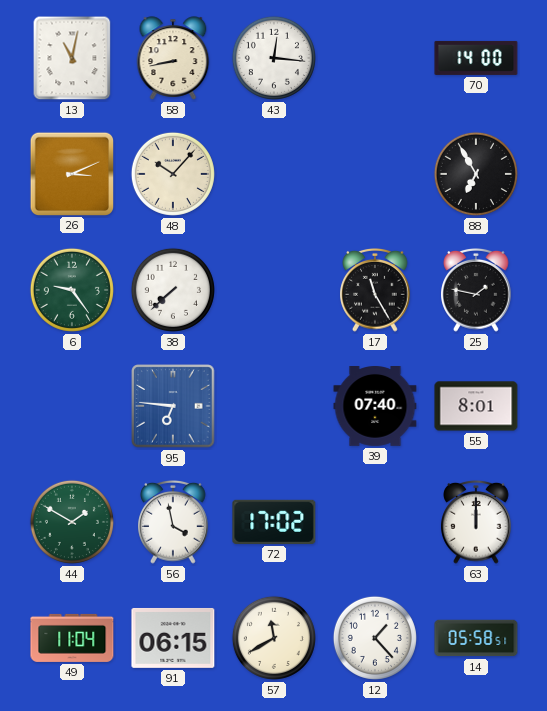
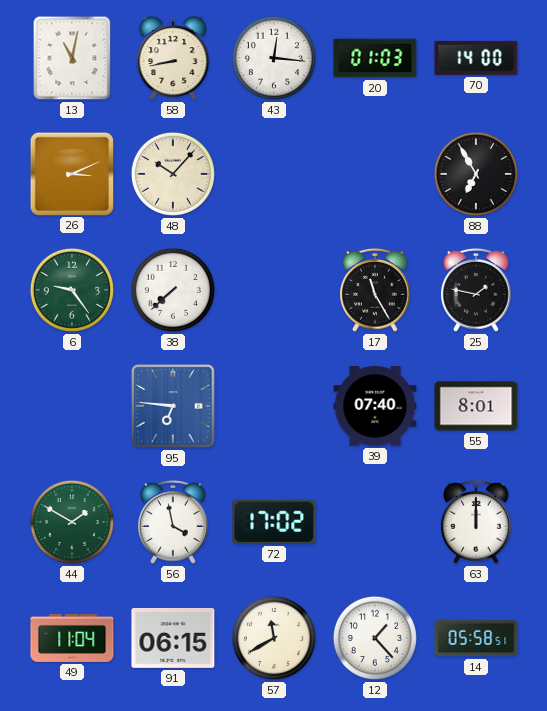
20: none -> 01:03 (375, 58)
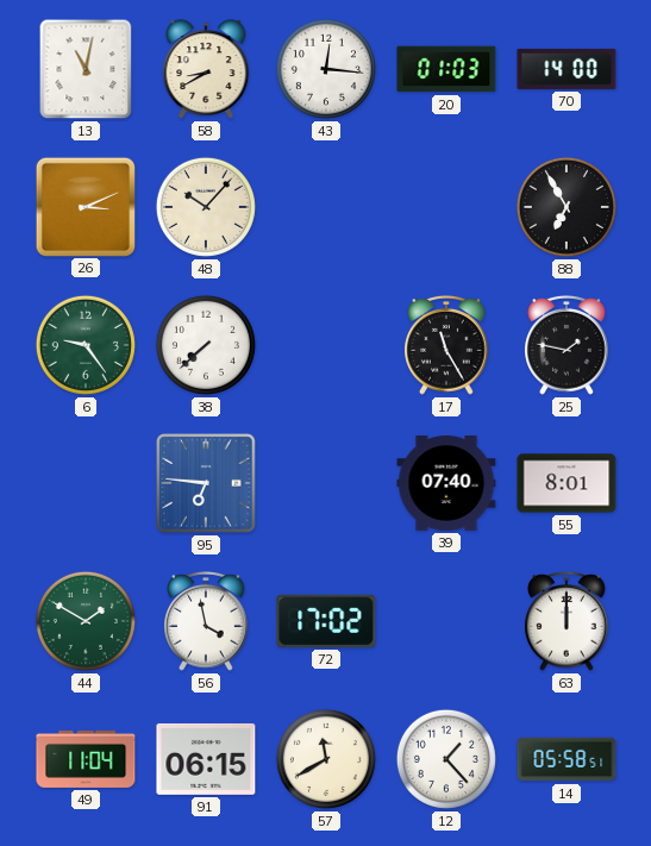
58: 8:43 -> 8:40 (206, 69)
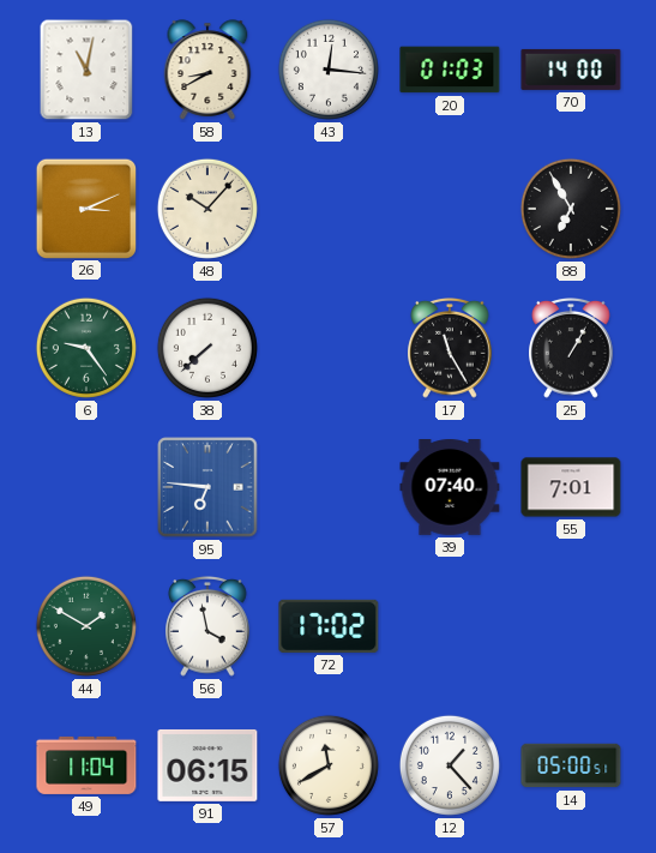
25: 1:47 -> 1:05 (571, 349)
55: 8:01 -> 7:01 (571, 487)
63: 12:00 -> none (567, 622)
14: 05:58 -> 05:00 (571, 765)
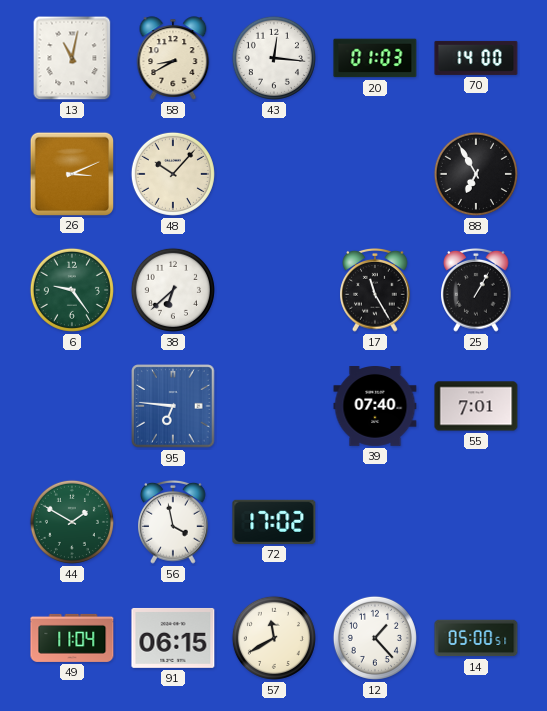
38: 7:38 -> 6:38 (173, 290)
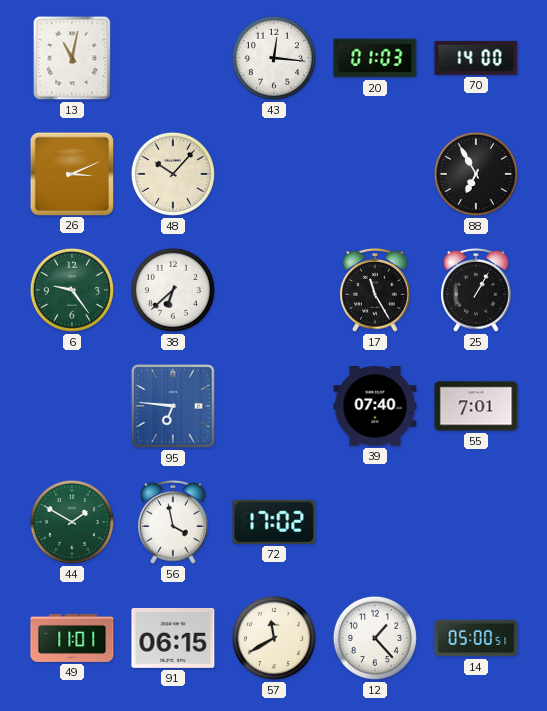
58: 8:40 -> none (173, 58)
49: 11:04 -> 11:01 (72, 638)
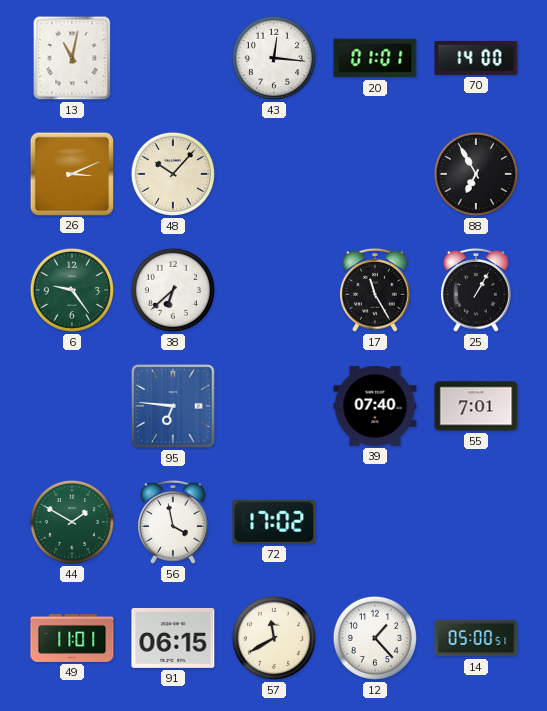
20: 01:03 -> 01:01 (375, 58)
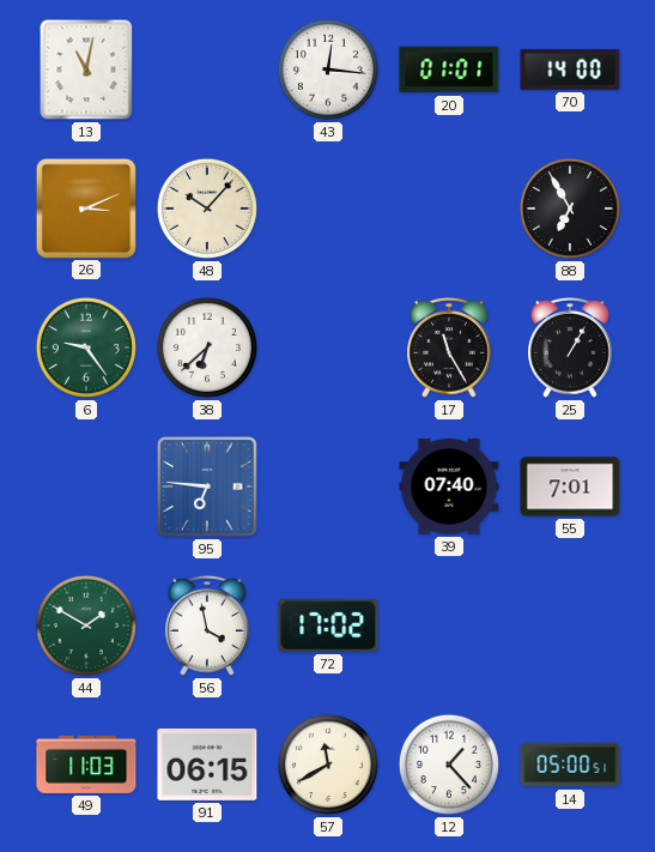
49: 11:01 -> 11:03 (86, 765)
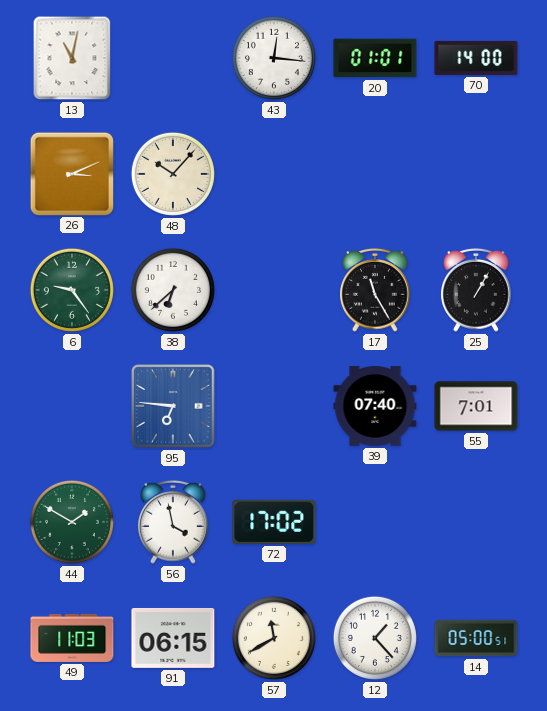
88: 6:55 -> none (570, 209)
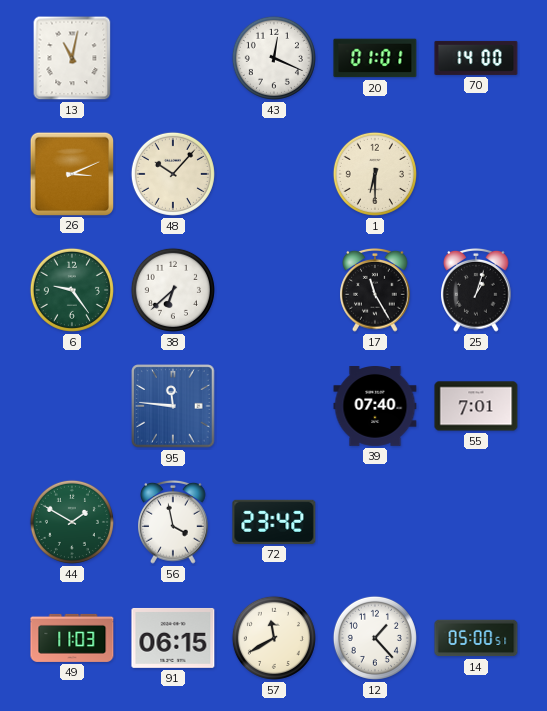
43: 12:16 -> 12:19 (274, 58)
1: none -> 6:30 (375, 174)
25: 1:05 -> 1:03 (476, 291)
95: 6:46 -> 11:46 (173, 406)
72: 17:02 -> 23:42 (274, 522)
